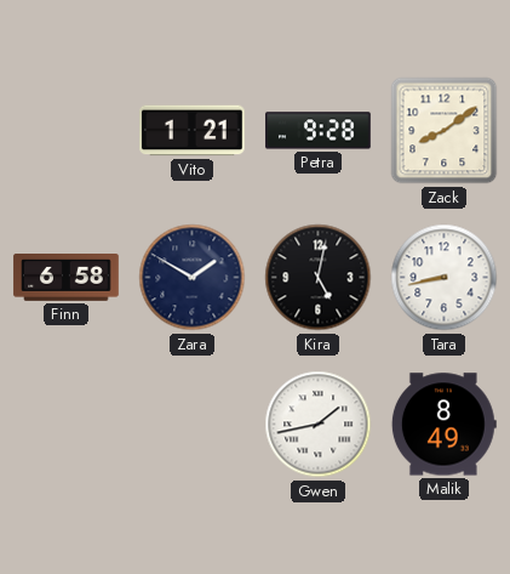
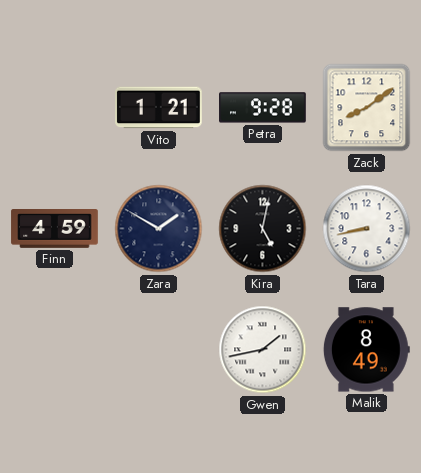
Finn: 6:58 -> 4:59 (55, 229)
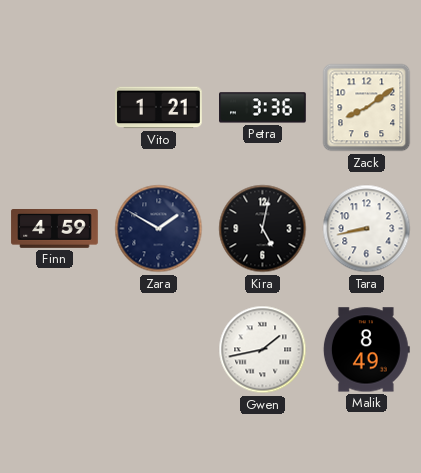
Petra: 9:28 -> 3:36 (263, 108)
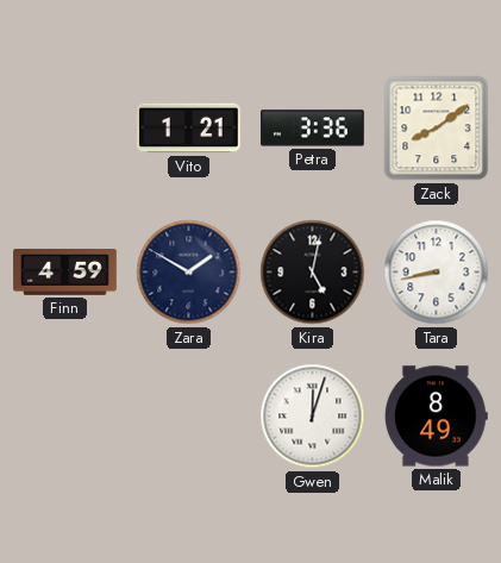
Gwen: 1:43 -> 12:03 (313, 417)
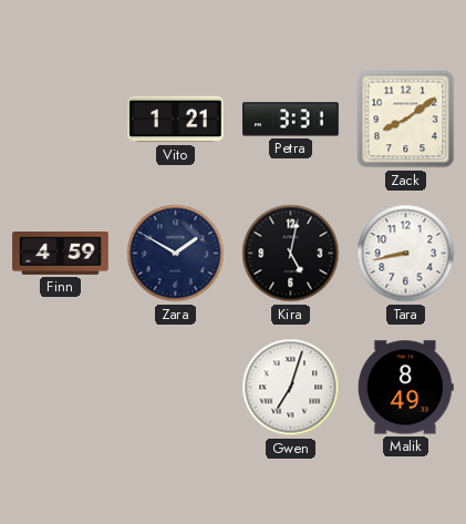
Petra: 3:36 -> 3:31 (291, 120)
Gwen: 12:03 -> 7:03 (291, 388)
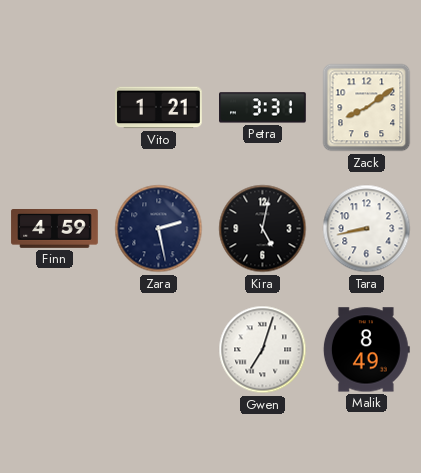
Zara: 1:50 -> 2:28 (159, 229)
